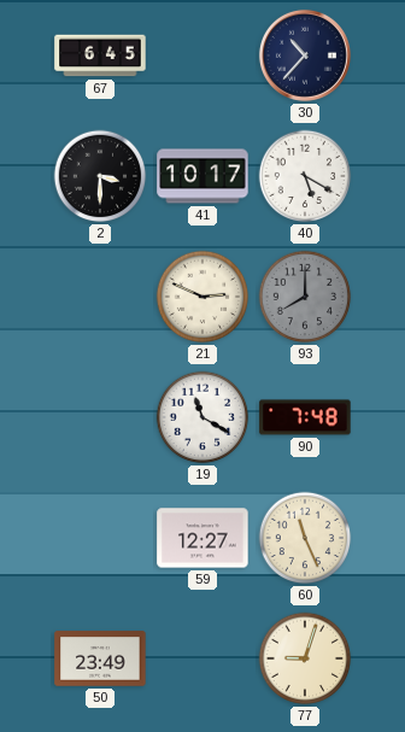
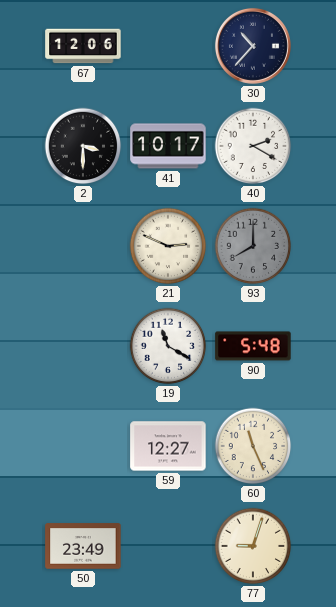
67: 6:45 -> 12:06 (83, 46)
40: 5:20 -> 2:20 (253, 146)
90: 7:48 -> 5:48 (253, 346)
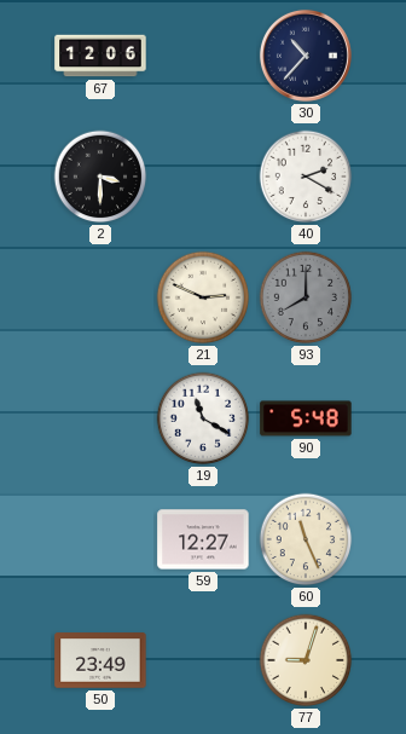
41: 10:17 -> none (168, 146)
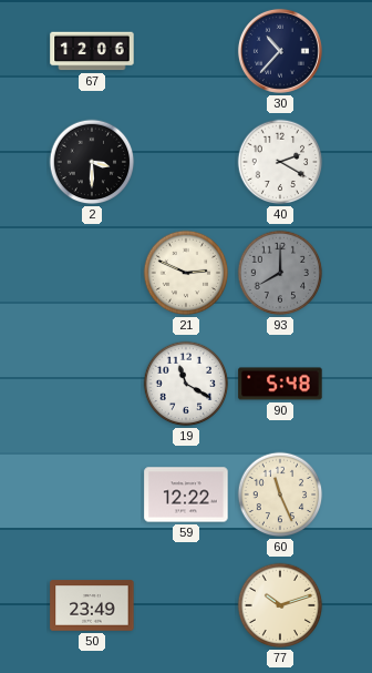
59: 12:27 -> 12:22 (186, 494)
77: 9:03 -> 10:12 (280, 605)
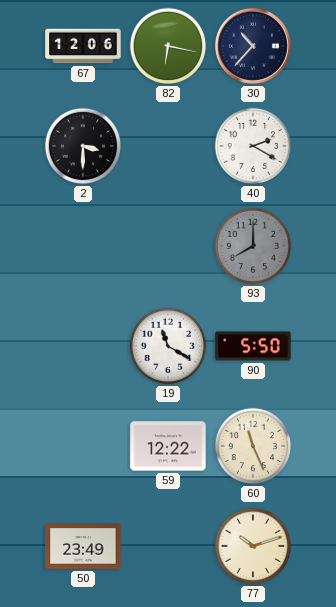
82: none -> 6:17 (168, 46)
21: 2:49 -> none (186, 273)
90: 5:48 -> 5:50 (253, 346)
